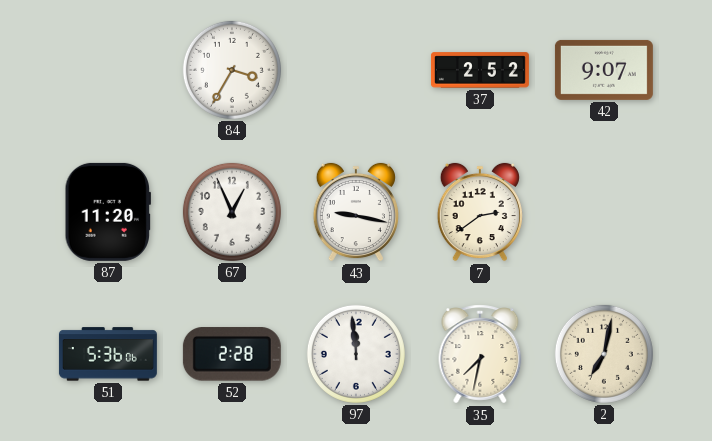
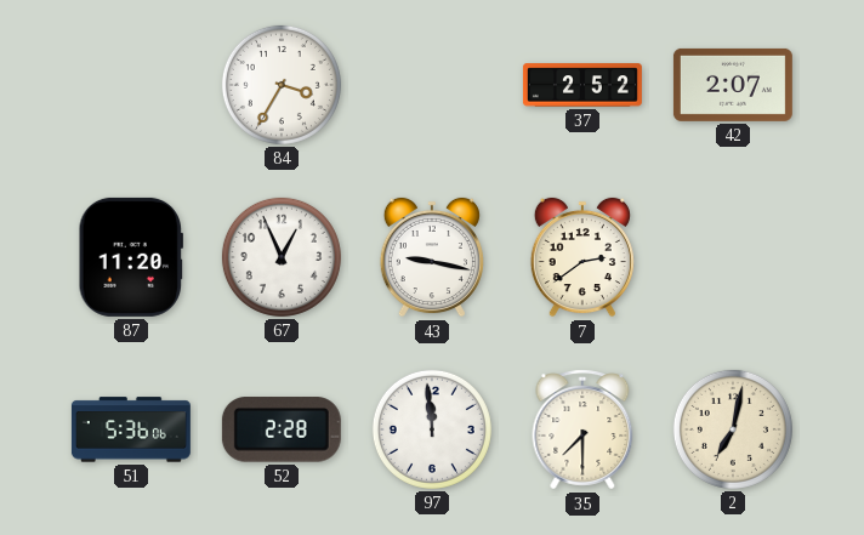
42: 9:07 -> 2:07 (733, 85)
35: 7:32 -> 7:30 (582, 429)
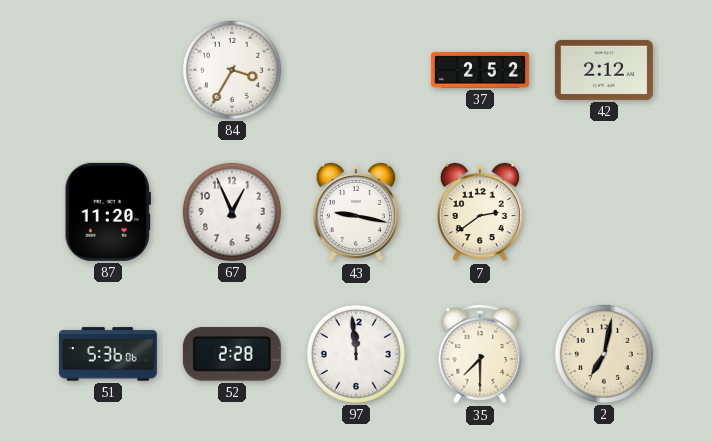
42: 2:07 -> 2:12 (604, 70)
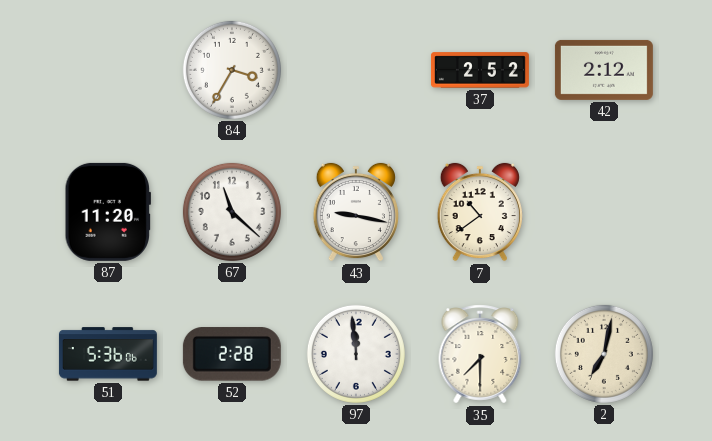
67: 12:56 -> 11:22 (232, 212)
7: 2:39 -> 10:39 (480, 212)
